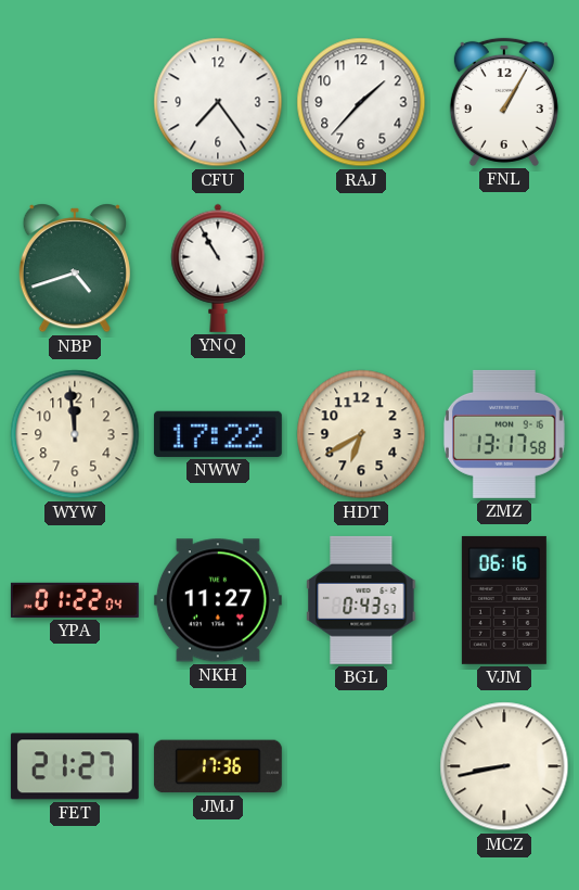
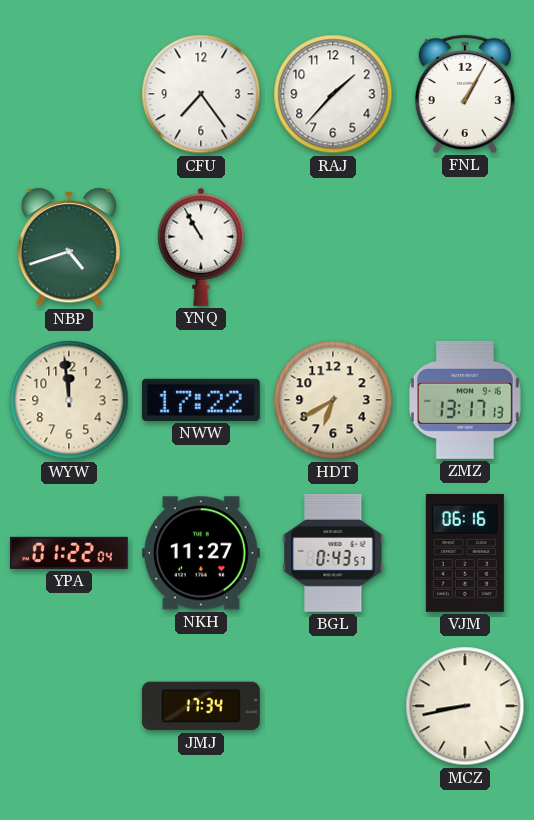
ZMZ: 13:17:58 -> 13:17:13 (465, 400)
FET: 21:27 -> none (75, 766)
JMJ: 17:36 -> 17:34 (201, 706)
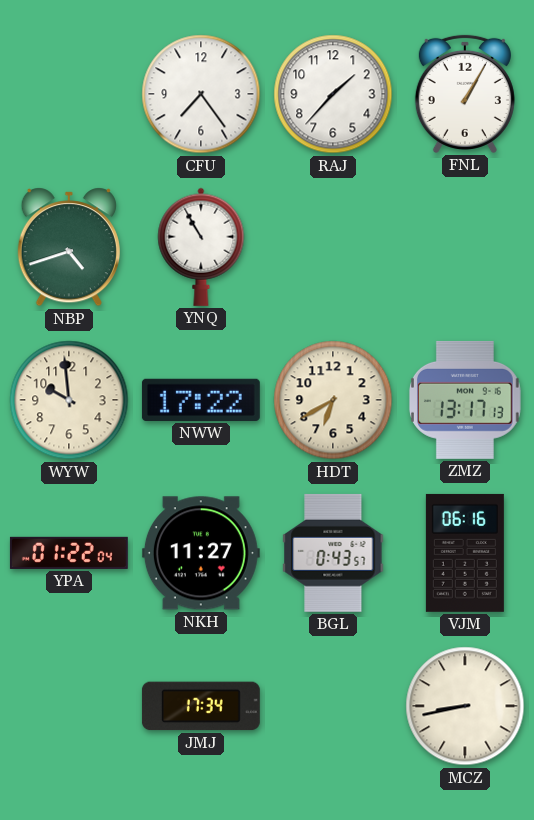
WYW: 11:59 -> 9:59 (69, 400)
